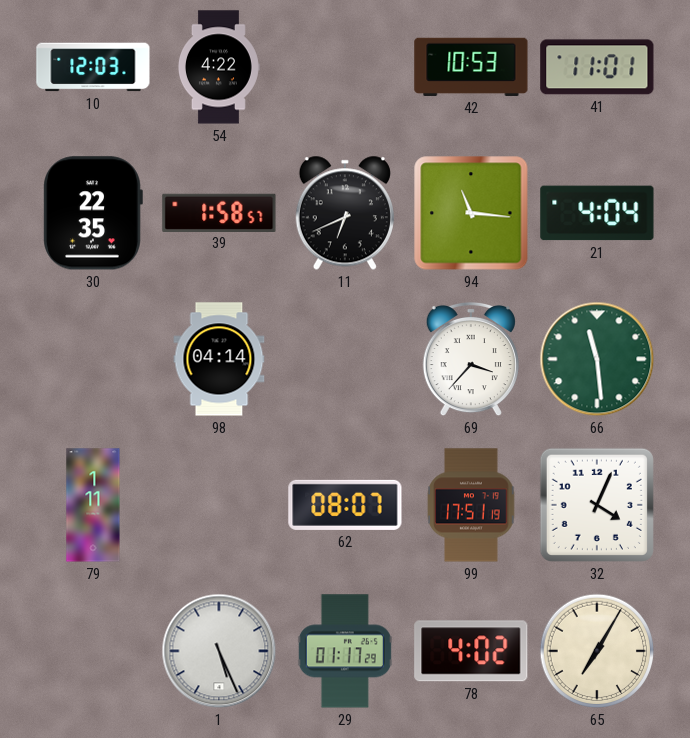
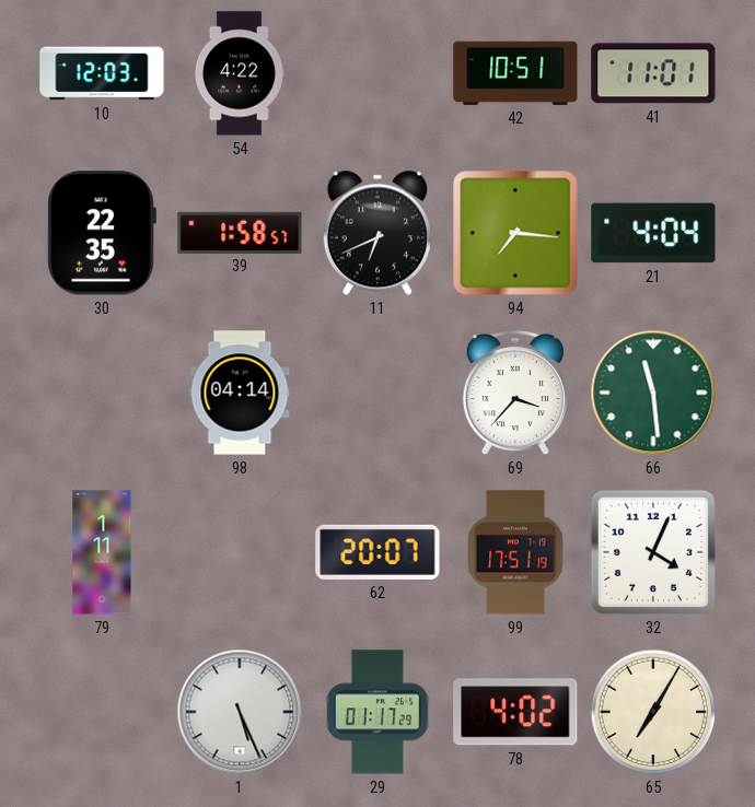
42: 10:53 -> 10:51 (515, 73)
94: 11:16 -> 7:16 (515, 233)
62: 08:07 -> 20:07 (377, 552)
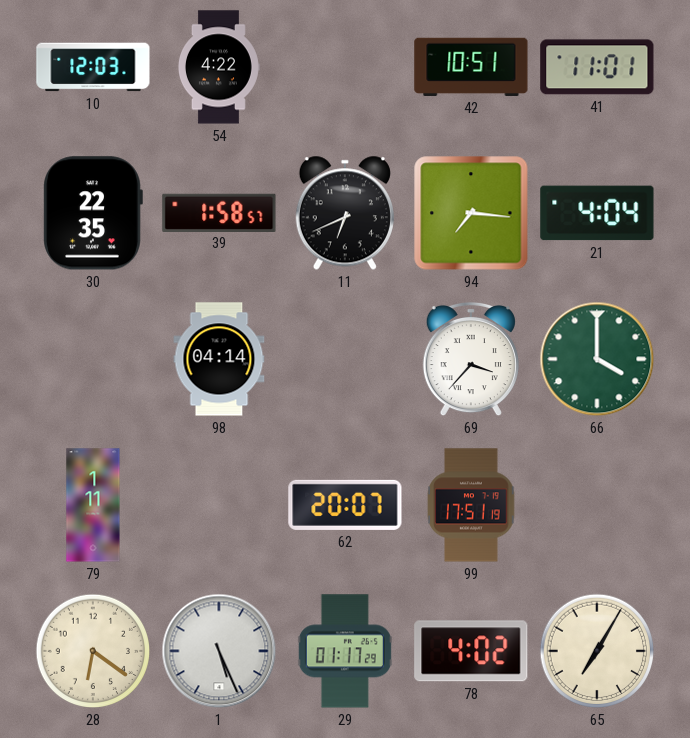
66: 11:29 -> 4:00 (597, 359)
32: 4:04 -> none (653, 552)
28: none -> 6:21 (93, 651)
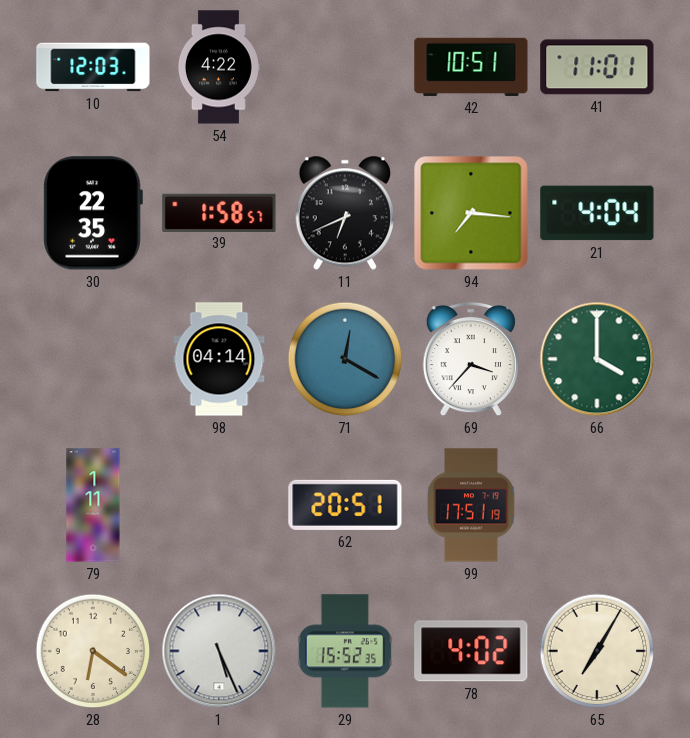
71: none -> 12:20 (345, 359)
62: 20:07 -> 20:51 (345, 505)
29: 01:17 -> 15:52 (345, 651)
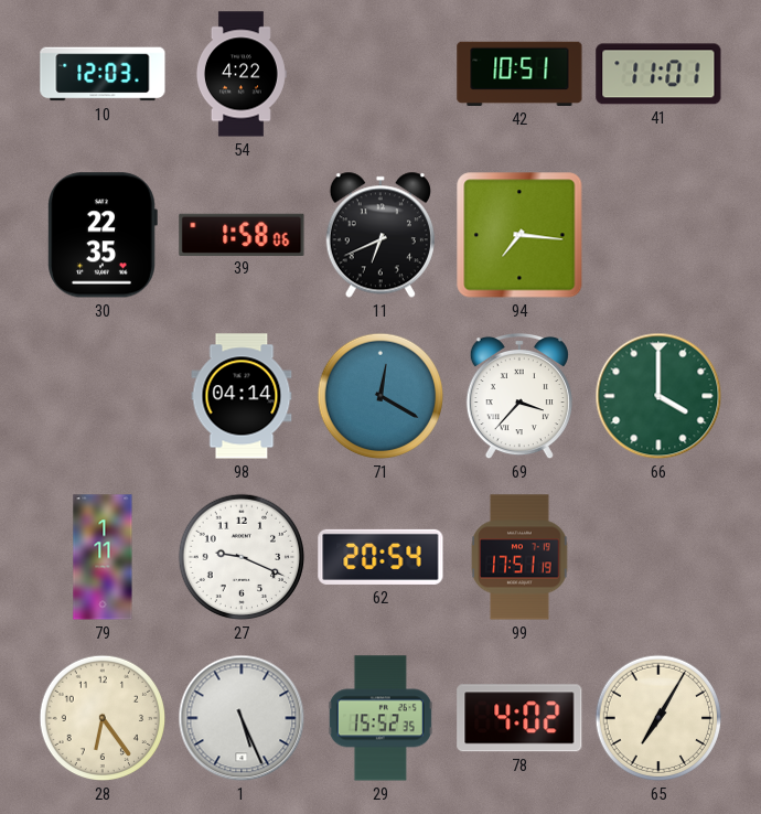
39: 1:58:57 -> 1:58:06 (242, 234)
21: 4:04 -> none (597, 213)
27: none -> 9:19 (242, 557)
62: 20:51 -> 20:54 (380, 557)
28: 6:21 -> 6:24 (103, 718)
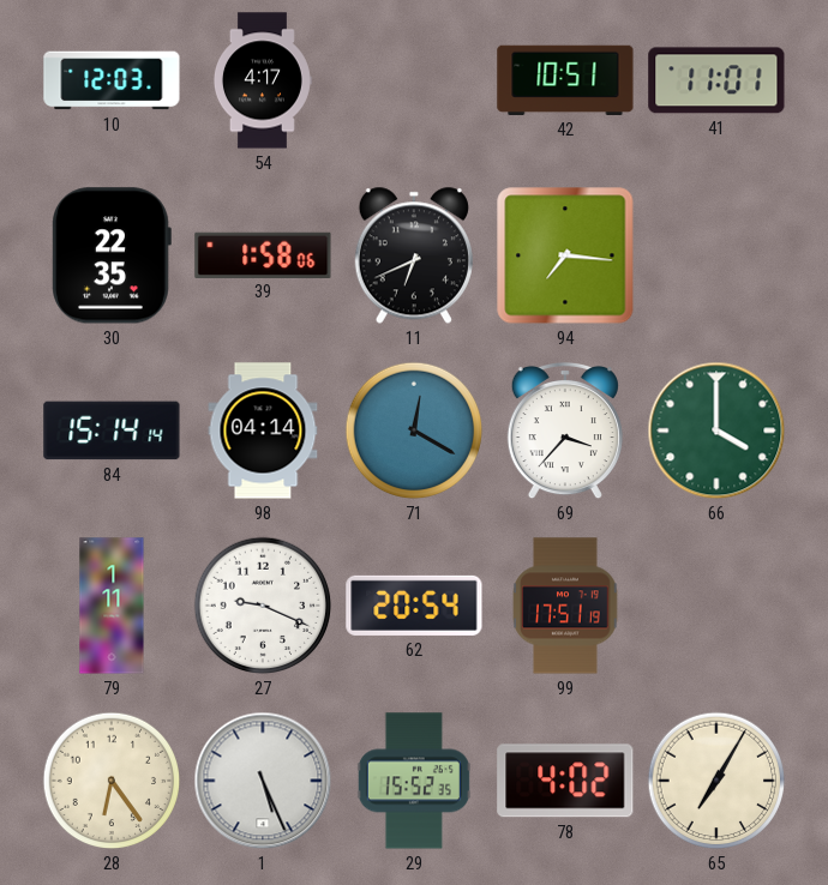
54: 4:22 -> 4:17 (262, 80)
84: none -> 15:14 (112, 431)
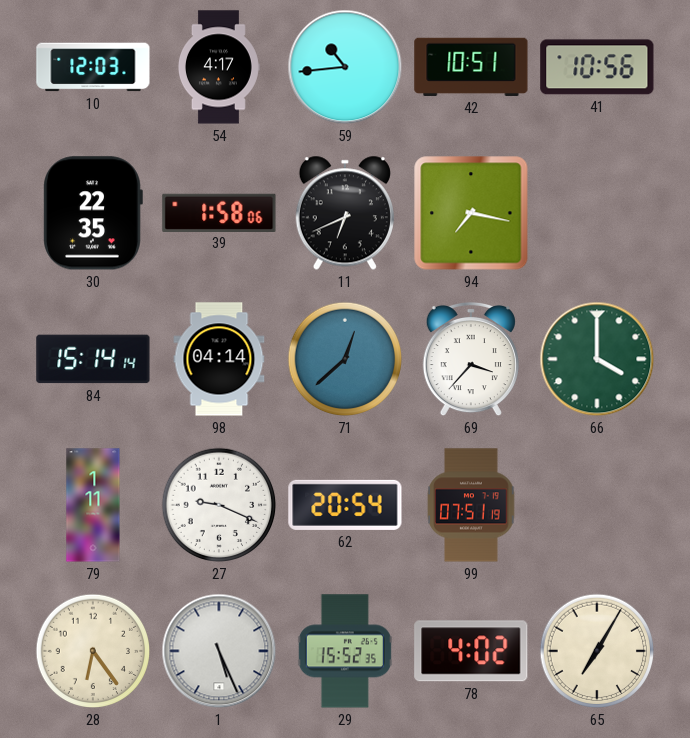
59: none -> 10:44 (345, 67)
41: 11:01 -> 10:56 (597, 67)
94: 7:16 -> 7:17 (471, 213)
71: 12:20 -> 12:38 (345, 359)
99: 17:51 -> 07:51 (471, 505)
